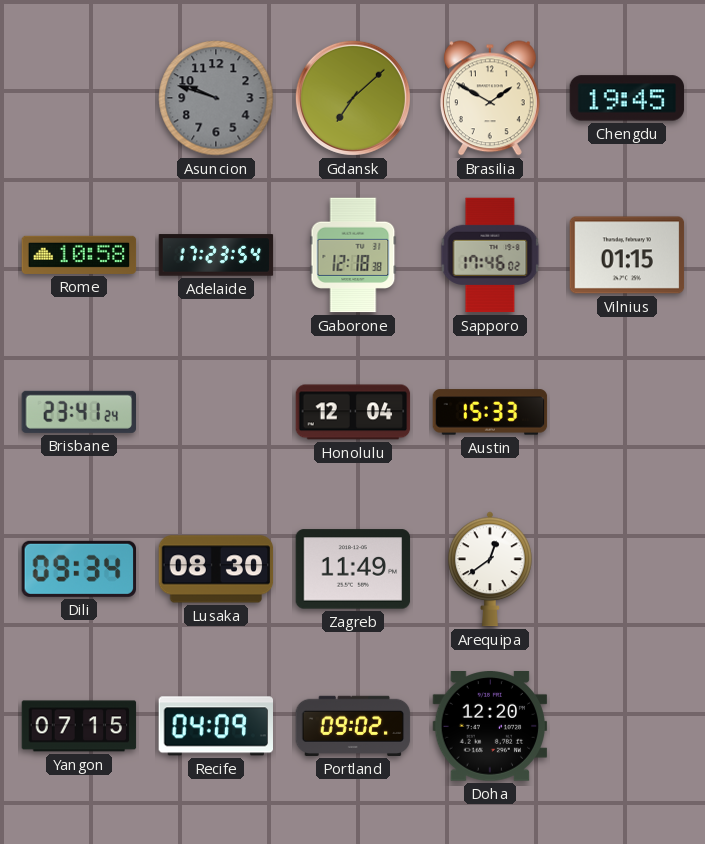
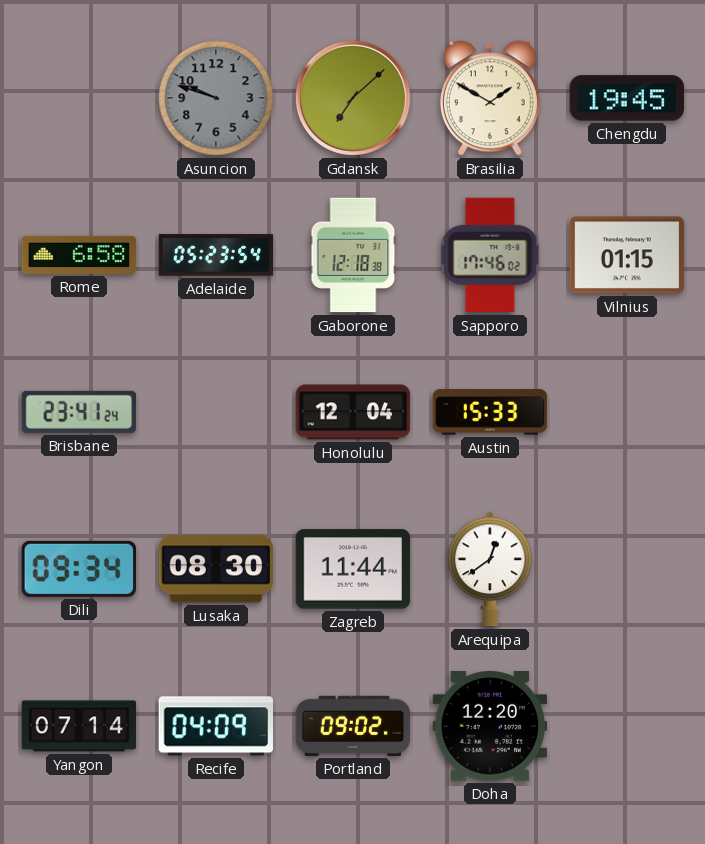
Rome: 10:58 -> 6:58 (79, 255)
Adelaide: 17:23 -> 05:23 (216, 255)
Zagreb: 11:49 -> 11:44 (353, 569)
Yangon: 07:15 -> 07:14 (79, 726)
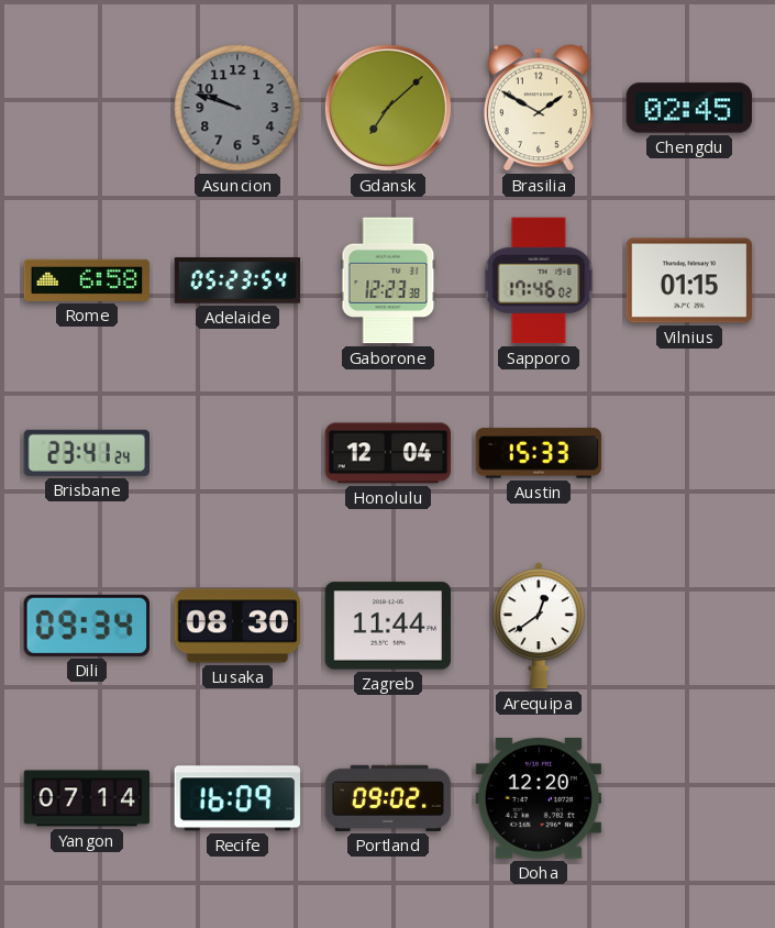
Chengdu: 19:45 -> 02:45 (689, 108)
Gaborone: 12:18 -> 12:23 (388, 280)
Recife: 04:09 -> 16:09 (237, 798)
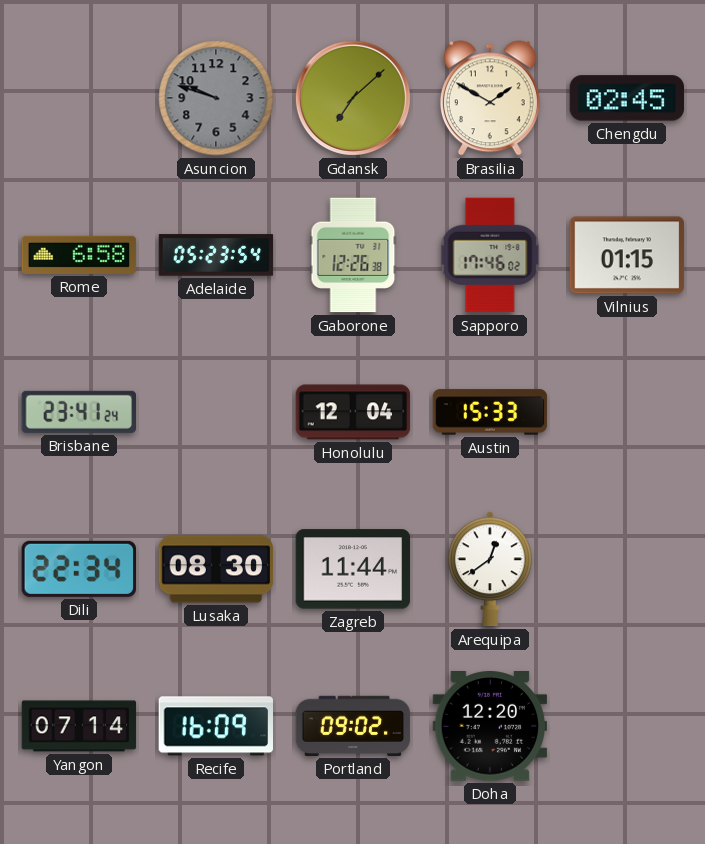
Gaborone: 12:23 -> 12:26 (353, 255)
Dili: 09:34 -> 22:34 (79, 569)
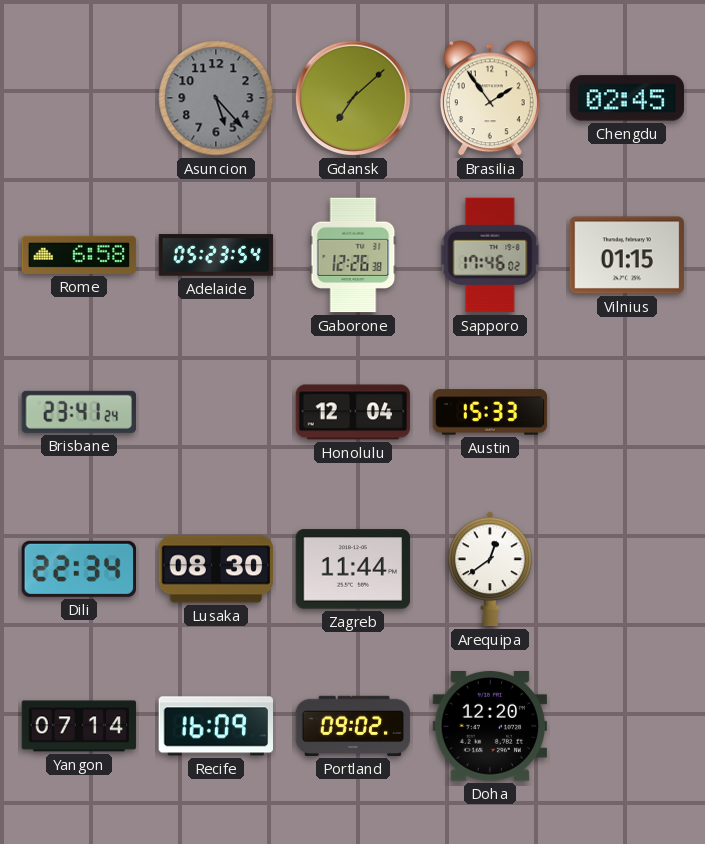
Asuncion: 9:48 -> 5:23 (216, 98)
Brasilia: 1:50 -> 1:54 (490, 98)
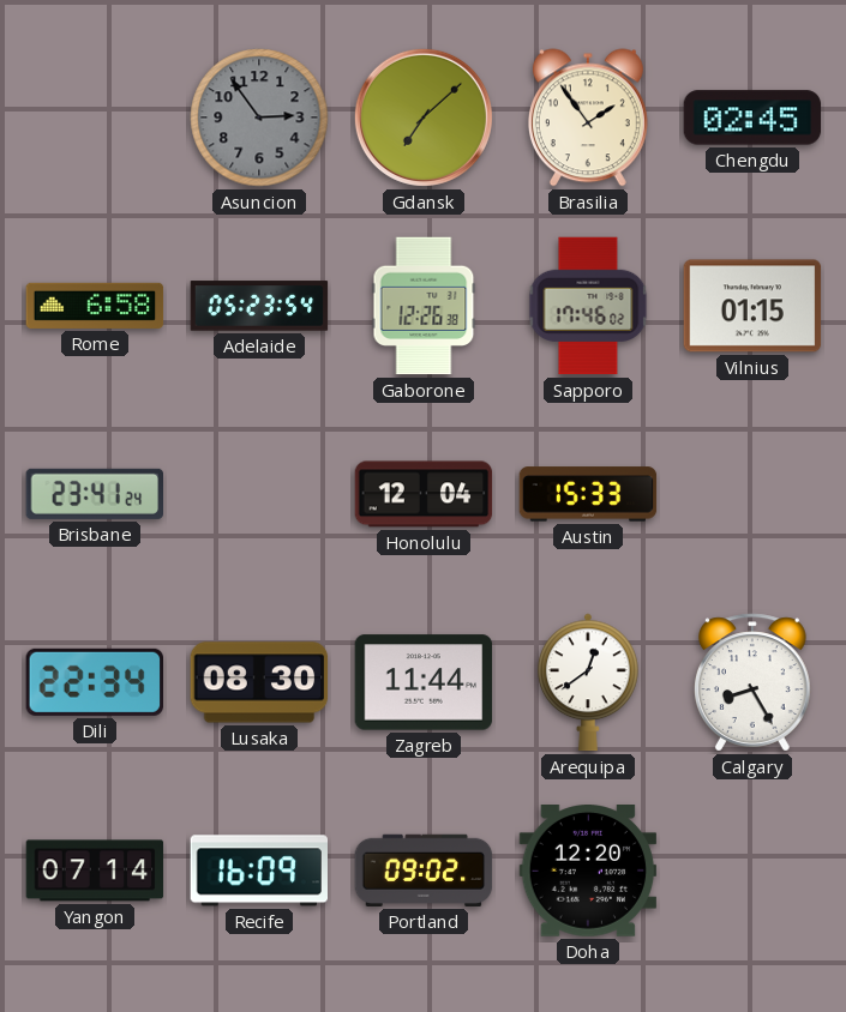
Asuncion: 5:23 -> 2:54 (259, 118)
Calgary: none -> 8:25 (752, 682)
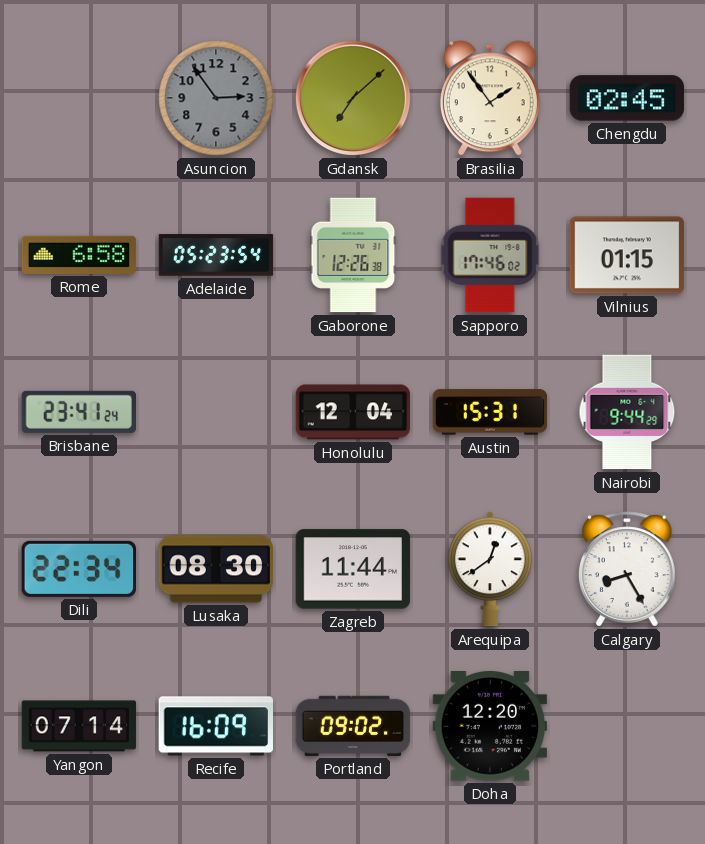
Austin: 15:33 -> 15:31 (490, 412)
Nairobi: none -> 9:44 (627, 412)
